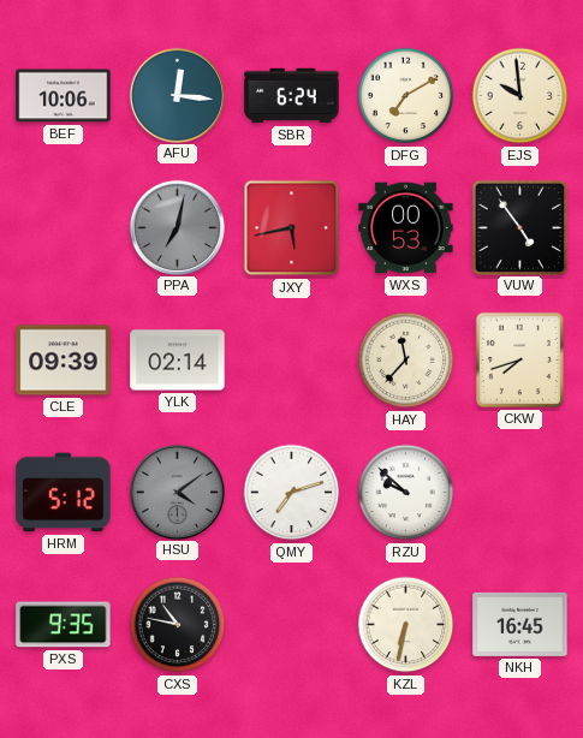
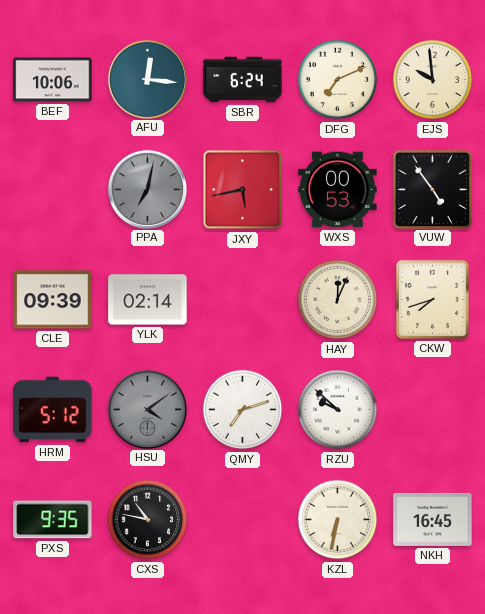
DFG: 7:10 -> 7:11 (338, 80)
HAY: 11:37 -> 12:04 (338, 300)
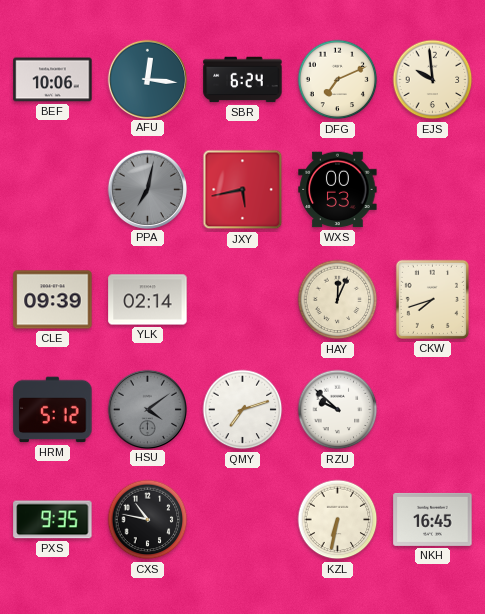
VUW: 4:54 -> none (432, 189)
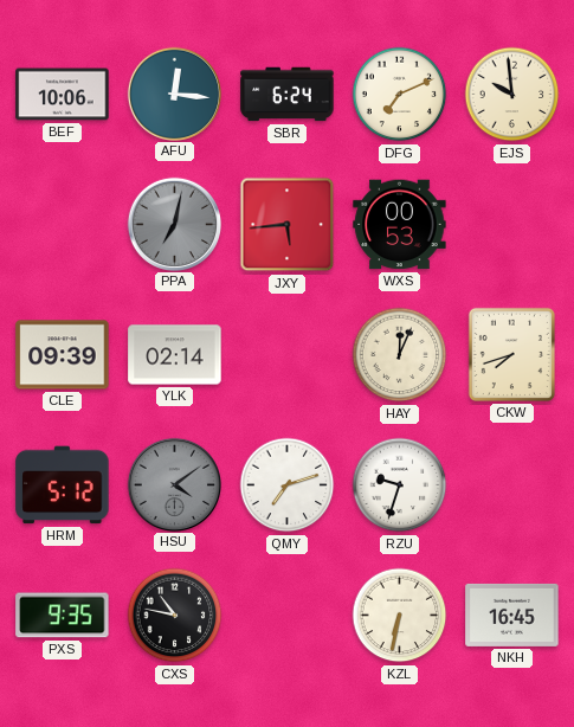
JXY: 5:43 -> 5:44 (288, 225)
RZU: 9:52 -> 9:33 (400, 485)
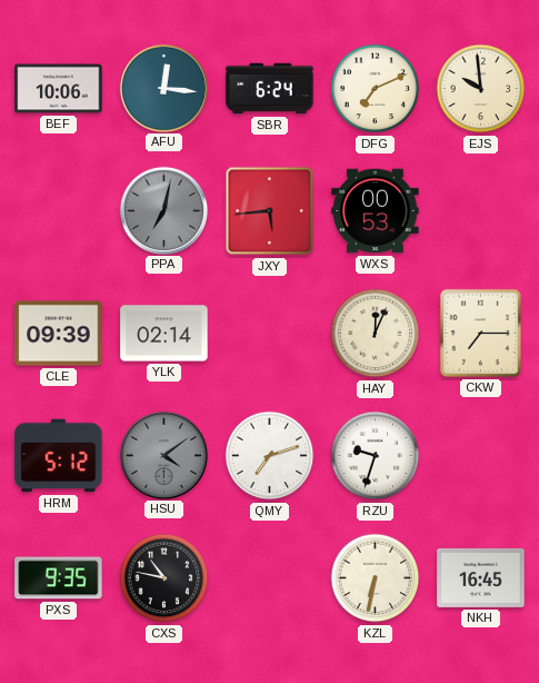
CKW: 7:42 -> 7:15 (480, 333)
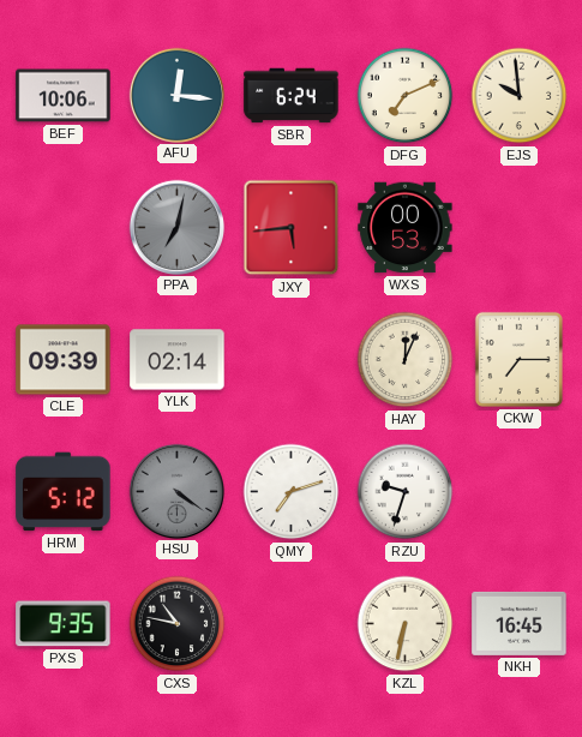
HSU: 4:09 -> 4:21 (176, 491)
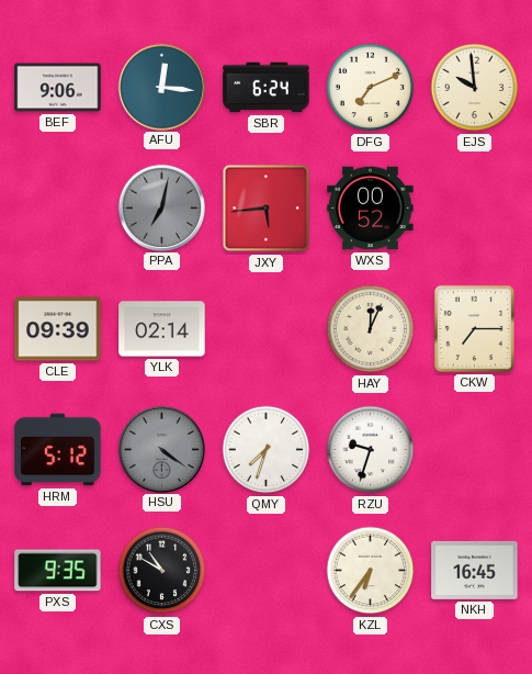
BEF: 10:06 -> 9:06 (58, 88)
WXS: 00:53 -> 00:52 (371, 209)
QMY: 7:12 -> 7:33 (267, 450)
CXS: 10:47 -> 10:50 (162, 571)
KZL: 6:32 -> 6:36 (371, 571)
